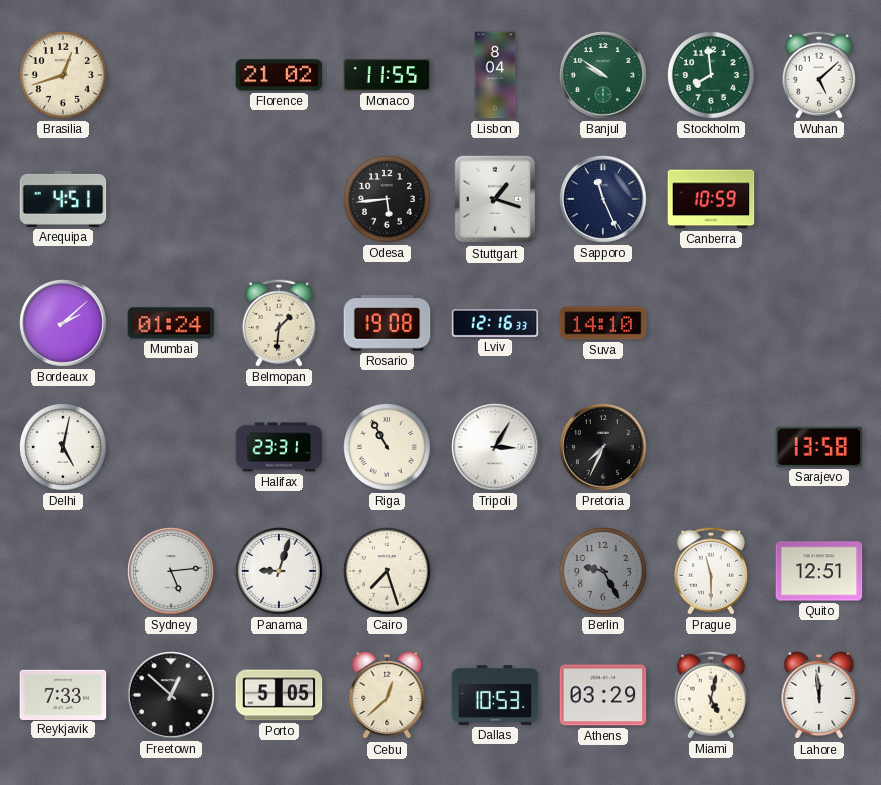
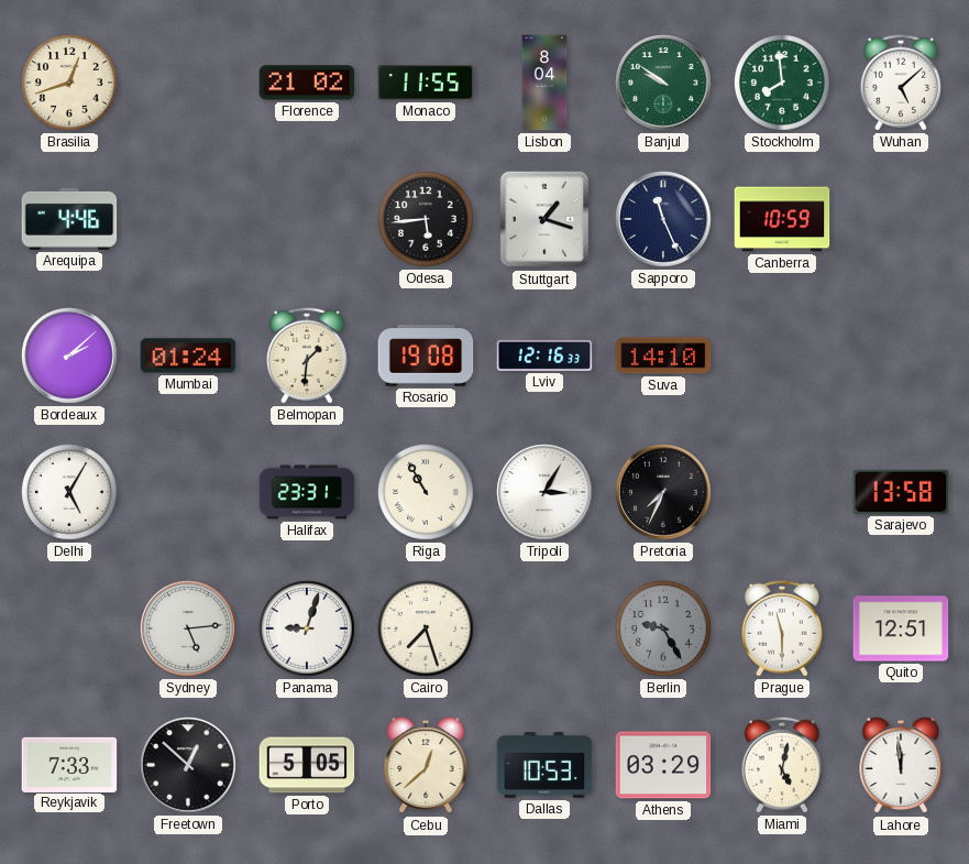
Arequipa: 4:51 -> 4:46 (69, 219)
Delhi: 5:02 -> 5:05 (70, 493)
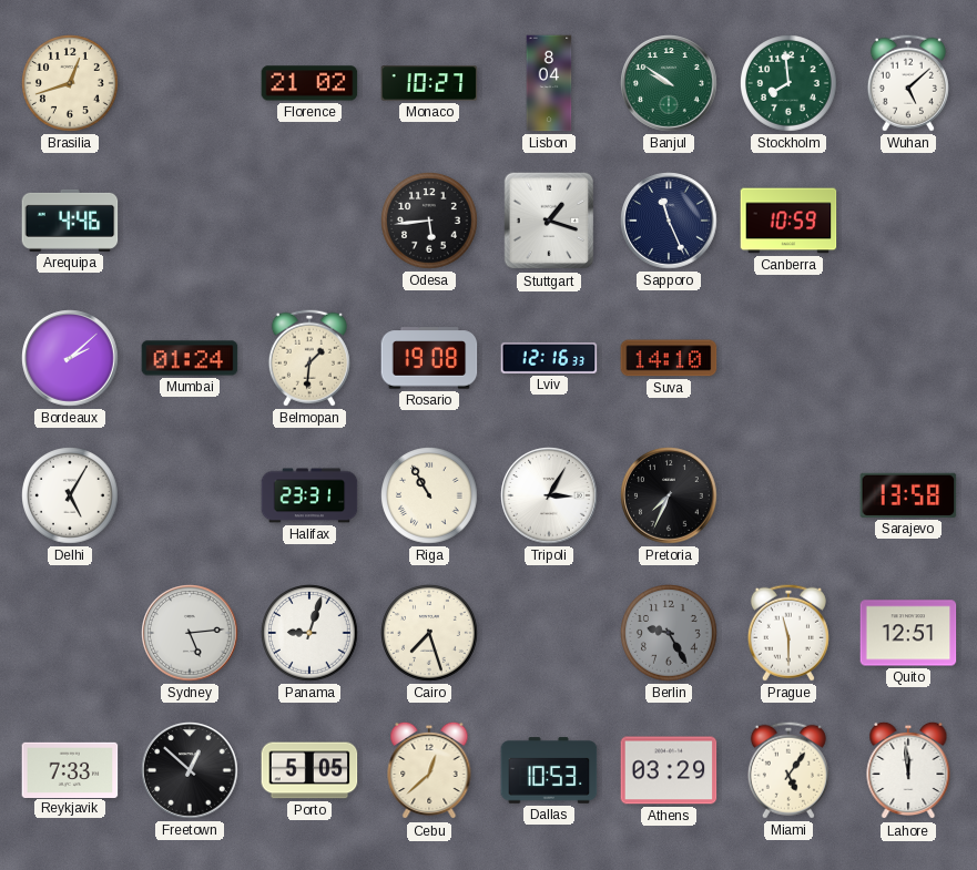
Monaco: 11:55 -> 10:27 (429, 83)
Miami: 5:02 -> 5:06 (788, 770)
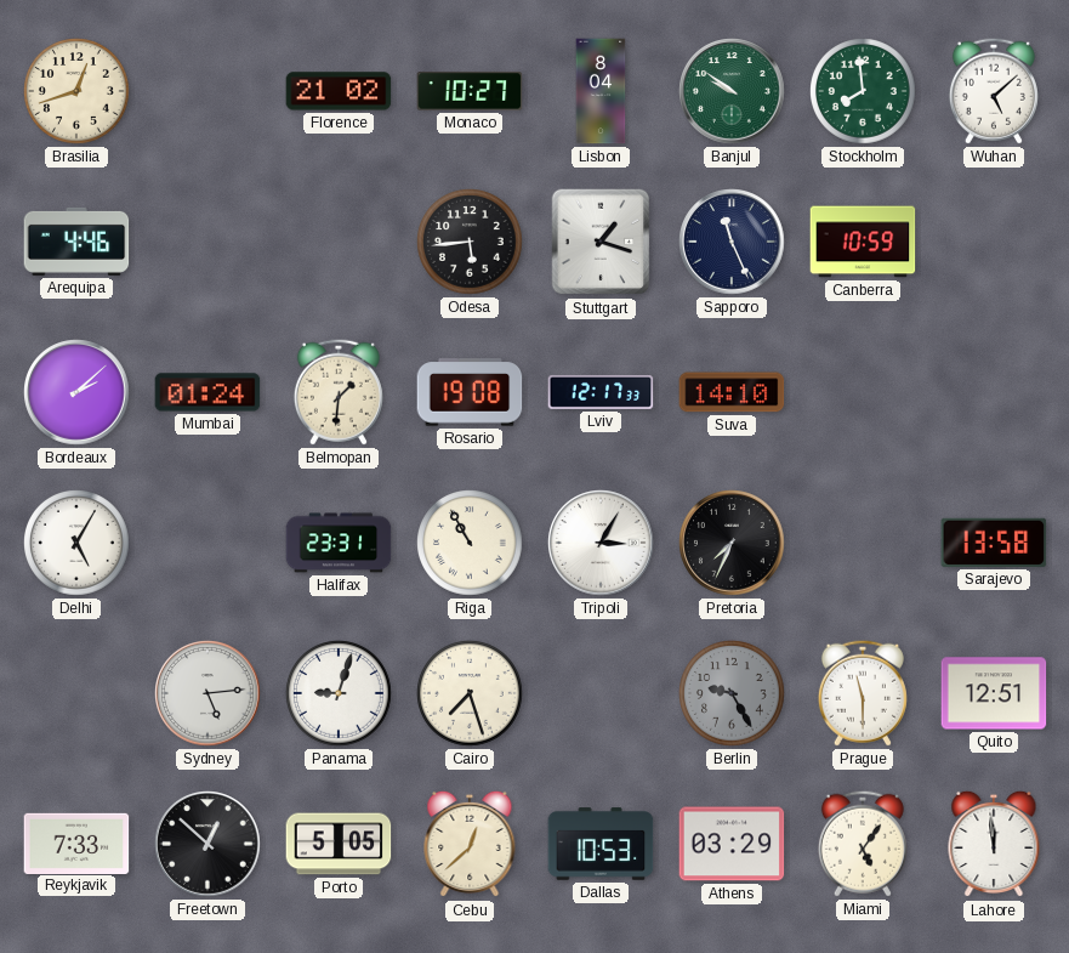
Lviv: 12:16 -> 12:17 (601, 392)
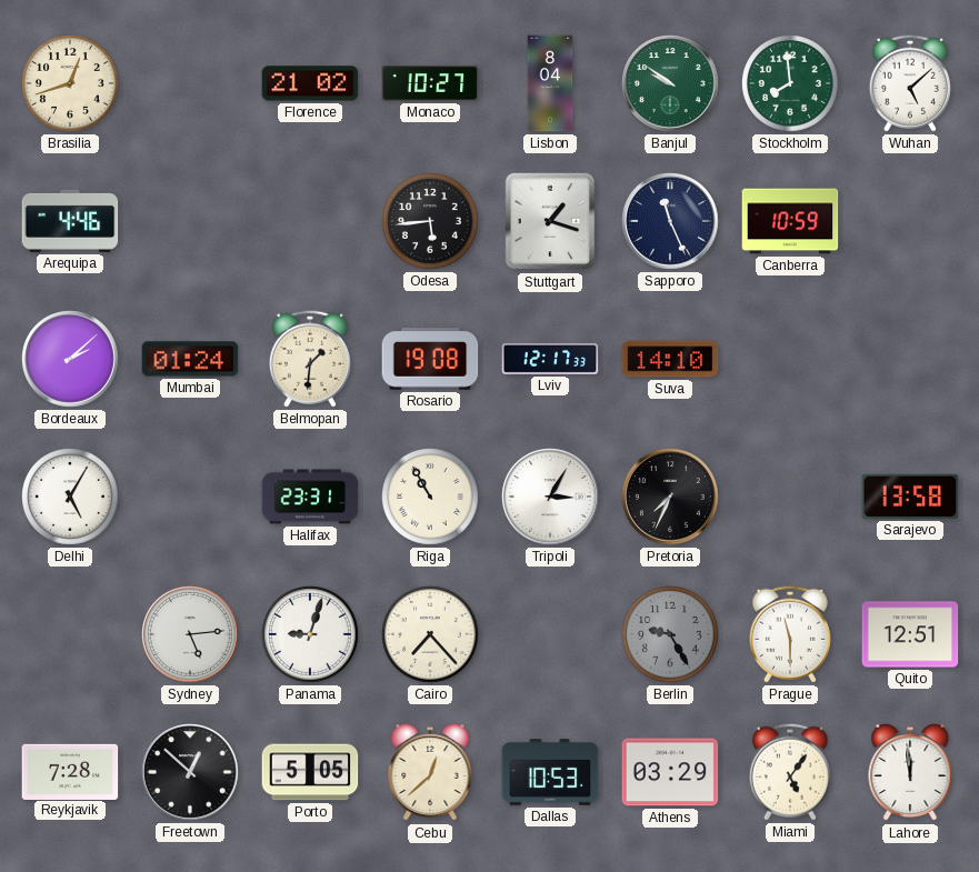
Cairo: 7:27 -> 7:23 (431, 635)
Reykjavik: 7:33 -> 7:28 (70, 771)
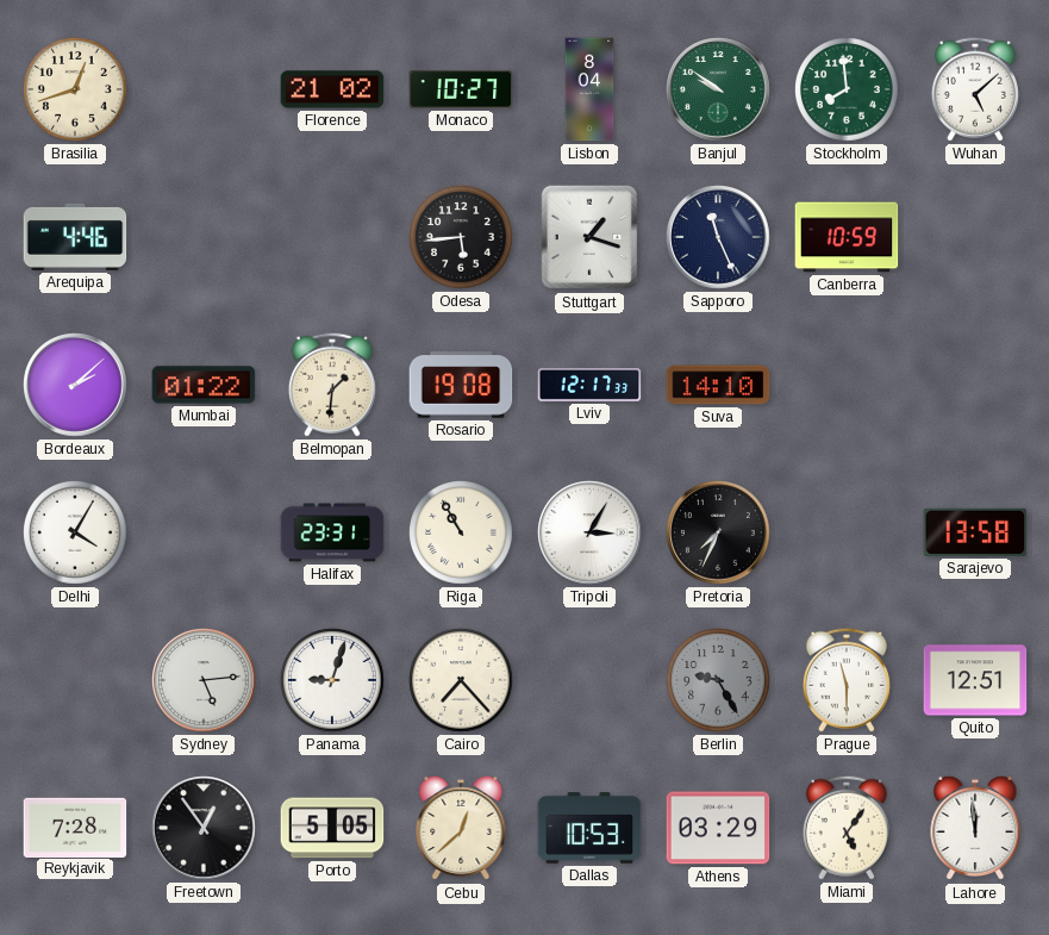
Mumbai: 01:24 -> 01:22 (204, 385)
Delhi: 5:05 -> 4:05 (76, 534)
Freetown: 12:52 -> 12:54 (204, 828)
